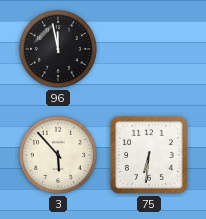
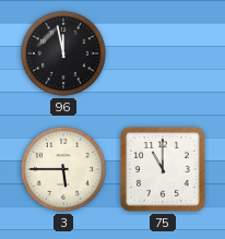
3: 5:53 -> 5:45 (63, 169)
75: 6:31 -> 11:00 (163, 169)
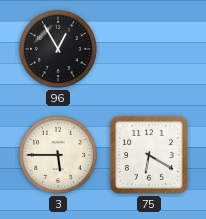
96: 11:58 -> 12:55 (58, 49)
75: 11:00 -> 6:20 (149, 155)
